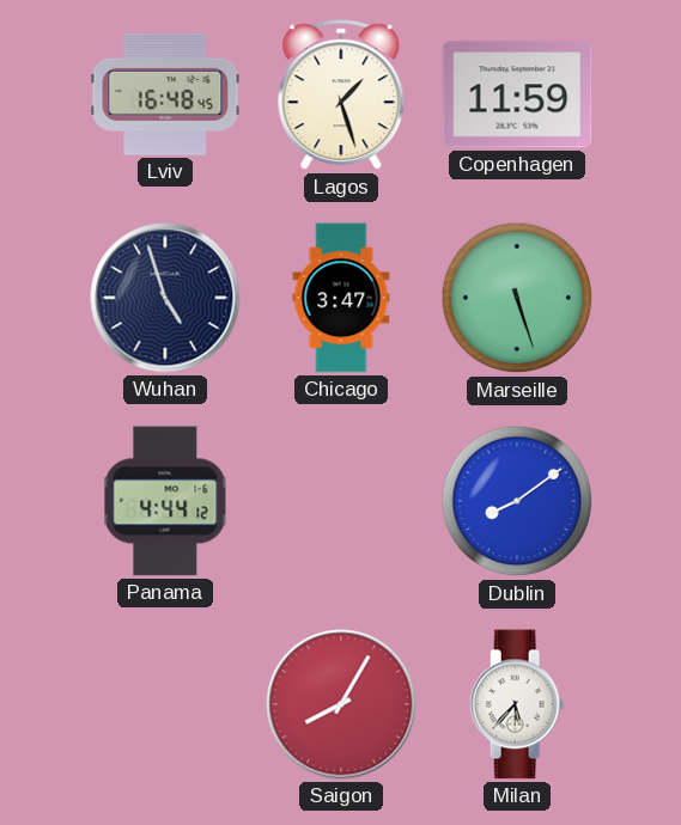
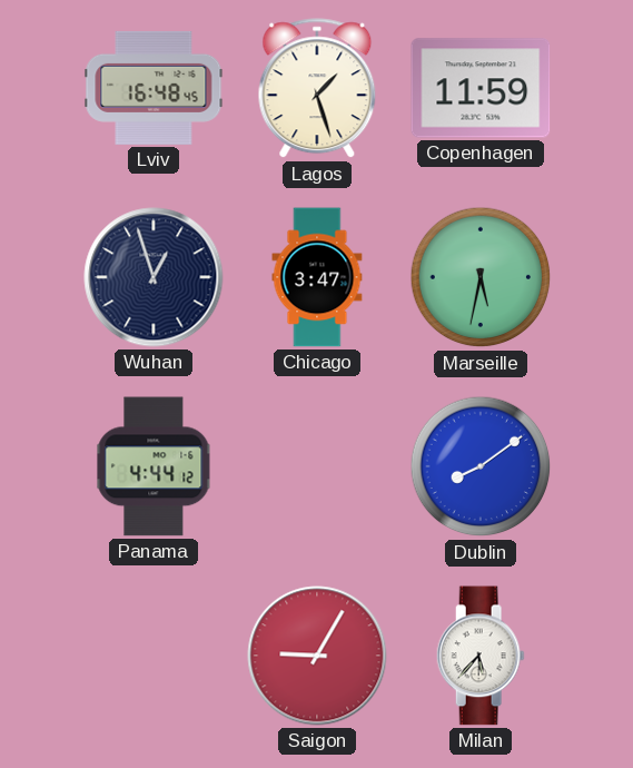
Wuhan: 4:57 -> 12:57 (154, 277)
Marseille: 5:27 -> 5:32 (481, 277)
Saigon: 8:05 -> 9:05 (317, 656)
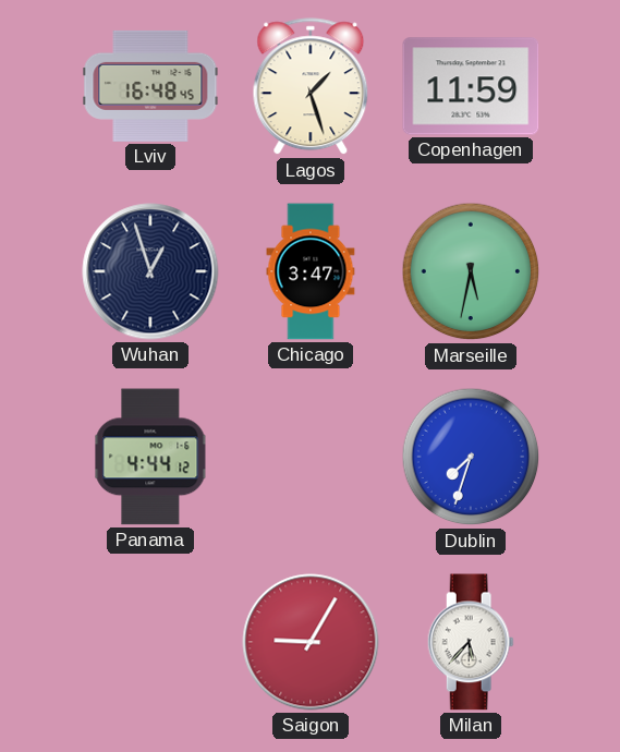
Dublin: 8:09 -> 7:33 (471, 457)
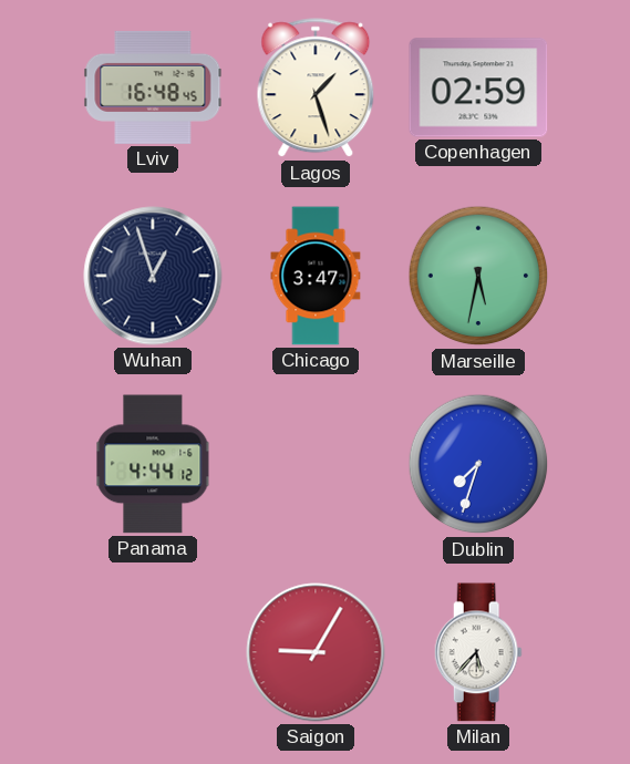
Copenhagen: 11:59 -> 02:59 (478, 87)
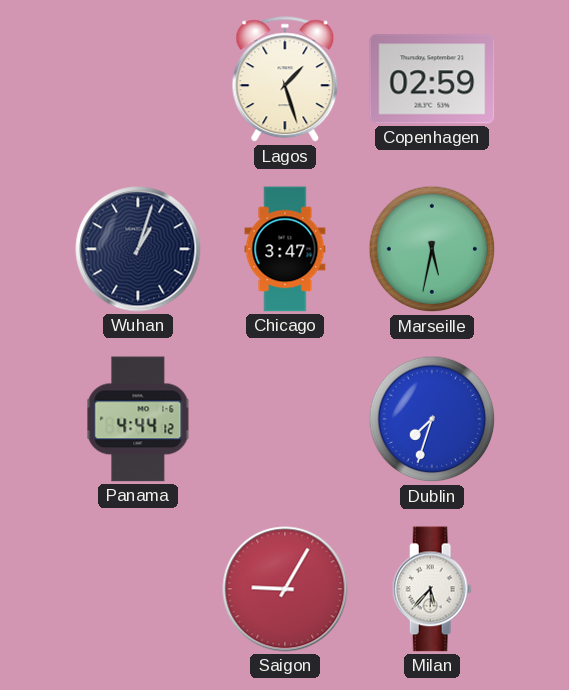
Lviv: 16:48 -> none (153, 87)
Wuhan: 12:57 -> 1:03 (138, 249)
